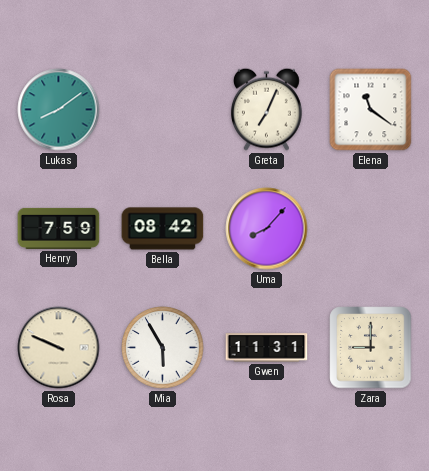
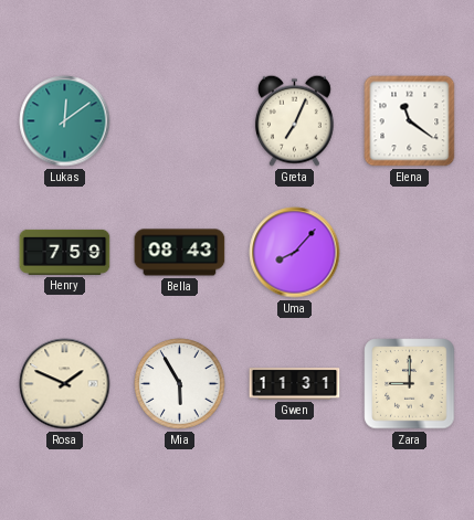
Lukas: 8:09 -> 12:09 (65, 121)
Bella: 08:42 -> 08:43 (180, 253)
Rosa: 9:49 -> 1:49 (65, 384)
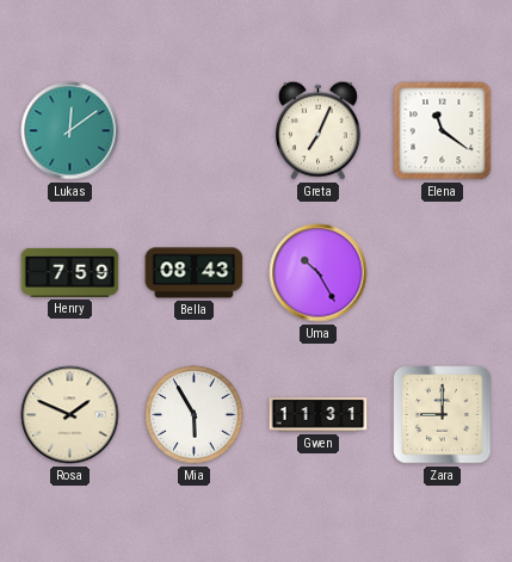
Uma: 8:07 -> 10:25 (319, 273)
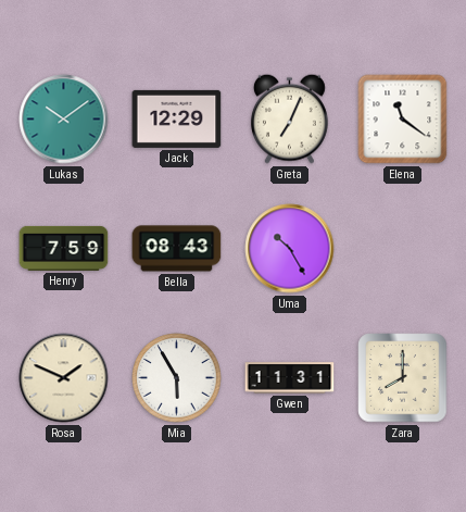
Lukas: 12:09 -> 10:09 (64, 120)
Jack: none -> 12:29 (177, 118)
Zara: 9:00 -> 8:00 (403, 378)
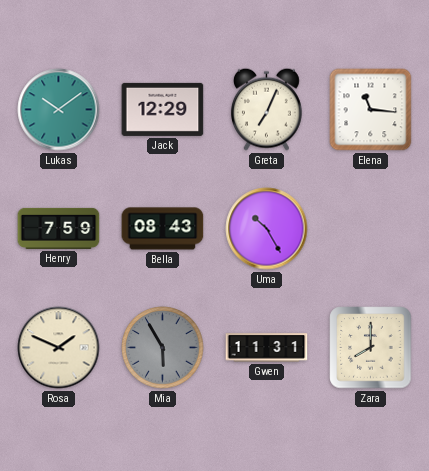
Elena: 11:21 -> 11:16 (371, 110)
Mia dial: white -> grey (163, 348)
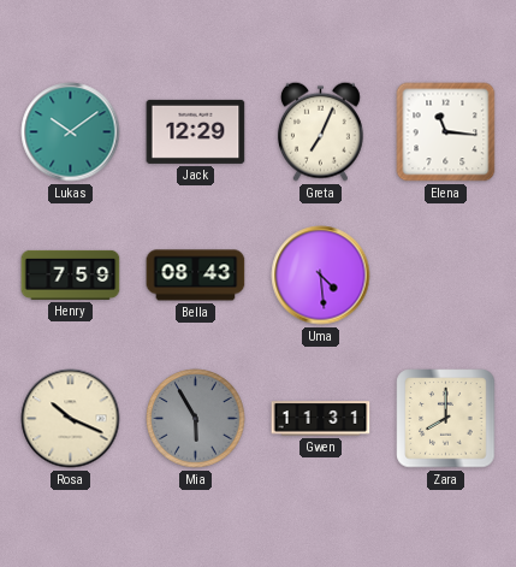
Uma: 10:25 -> 4:29 (321, 276)
Rosa: 1:49 -> 10:19 (71, 419)
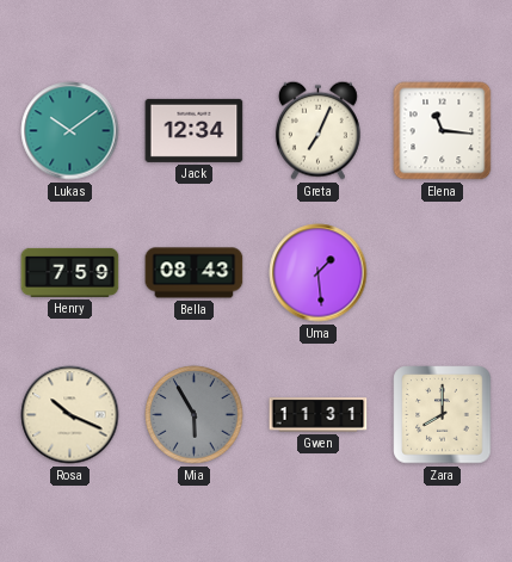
Jack: 12:29 -> 12:34 (195, 130)
Uma: 4:29 -> 1:29 (319, 273)
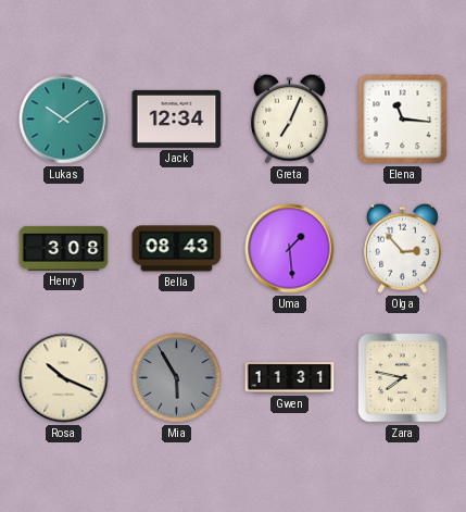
Henry: 7:59 -> 3:08 (64, 248)
Olga: none -> 2:53 (402, 248)
Zara: 8:00 -> 7:47 (403, 378)
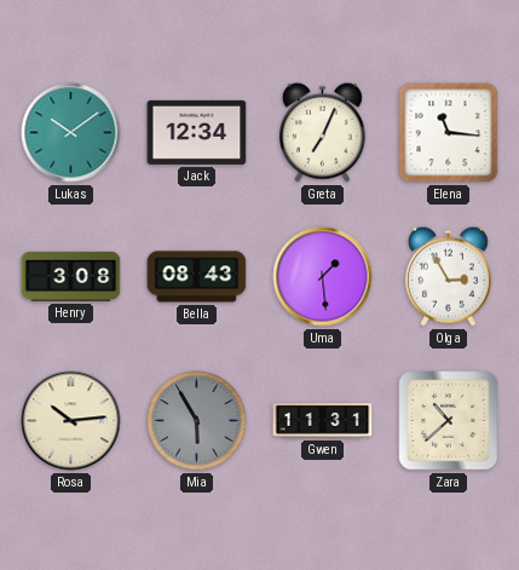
Olga: 2:53 -> 2:55 (448, 276)
Rosa: 10:19 -> 10:14 (71, 421)
Zara: 7:47 -> 10:38 (449, 421)
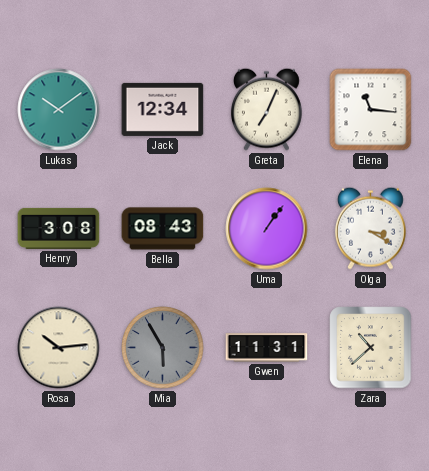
Uma: 1:29 -> 1:06 (267, 229)
Olga: 2:55 -> 3:20 (370, 228)
